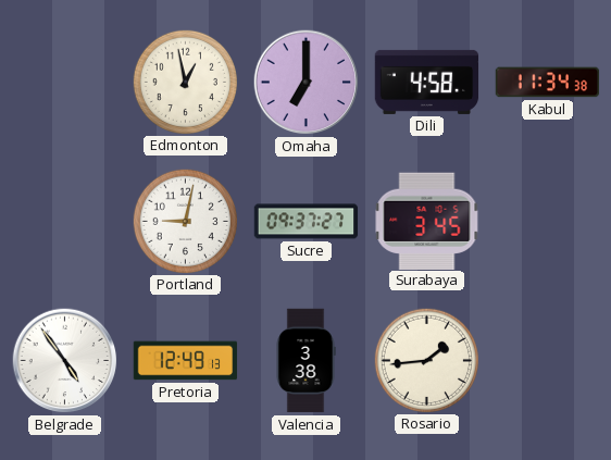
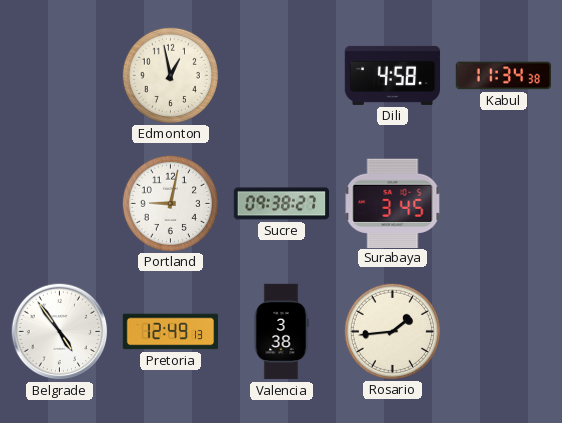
Omaha: 7:00 -> none (307, 83)
Sucre: 09:37 -> 09:38 (282, 204)
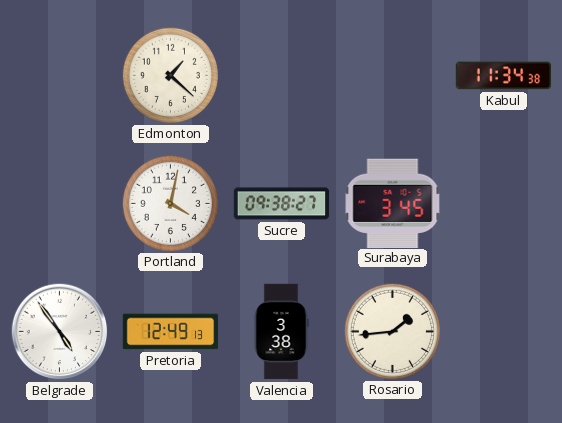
Edmonton: 12:58 -> 1:22 (170, 75)
Dili: 4:58 -> none (393, 75)
Portland: 9:02 -> 4:02 (170, 203)
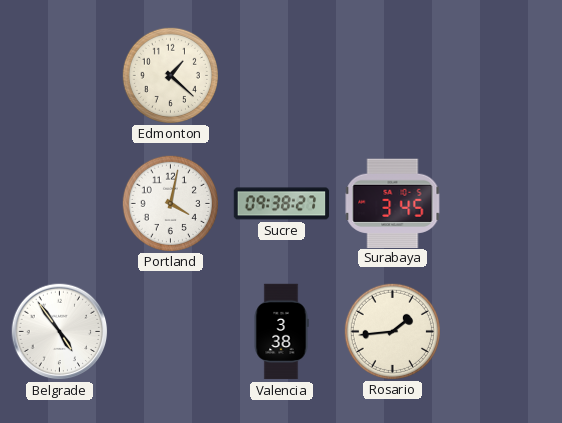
Kabul: 11:34 -> none (504, 76)
Pretoria: 12:49 -> none (171, 332)
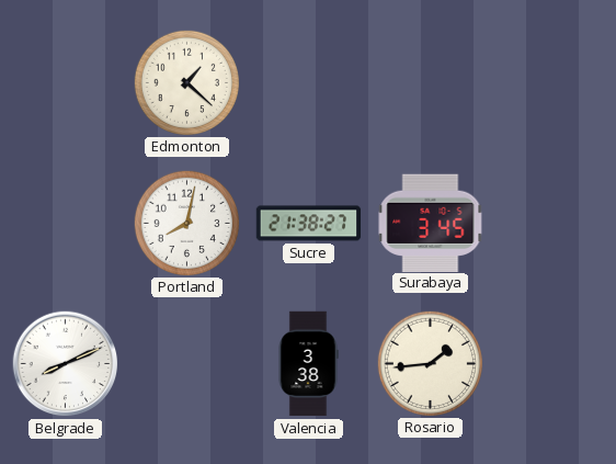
Portland: 4:02 -> 8:02 (186, 223)
Sucre: 09:38 -> 21:38 (309, 224)
Belgrade: 4:54 -> 8:11 (66, 364)
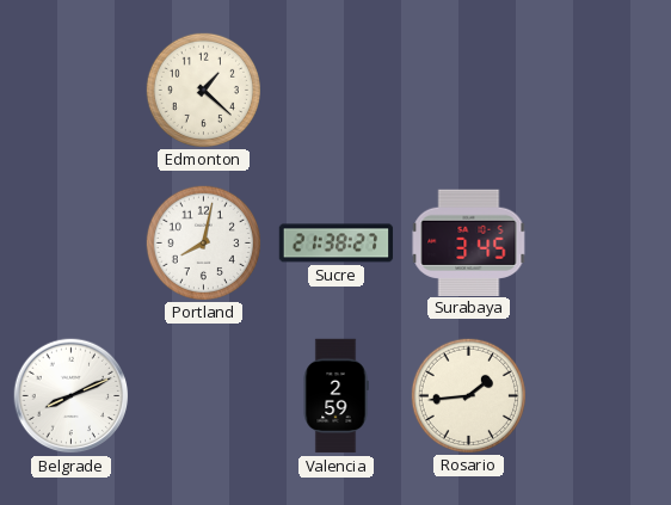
Valencia: 3:38 -> 2:59 (335, 396)
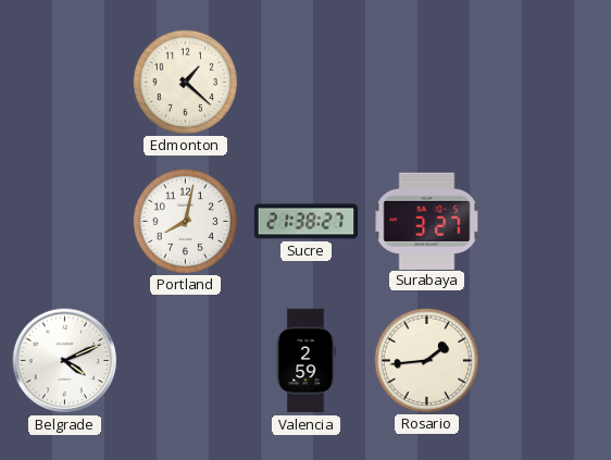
Surabaya: 3:45 -> 3:27 (427, 221)
Belgrade: 8:11 -> 4:11 (65, 361)
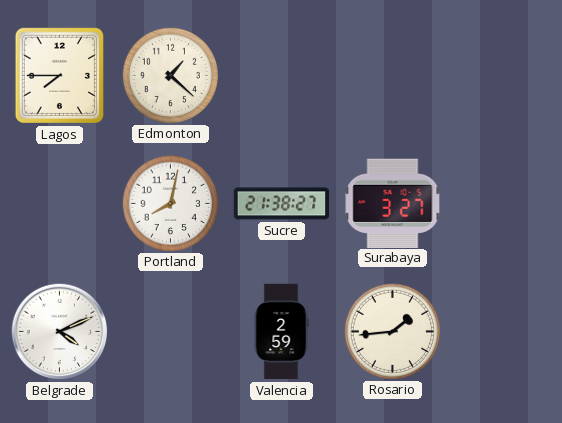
Lagos: none -> 7:45 (59, 75)
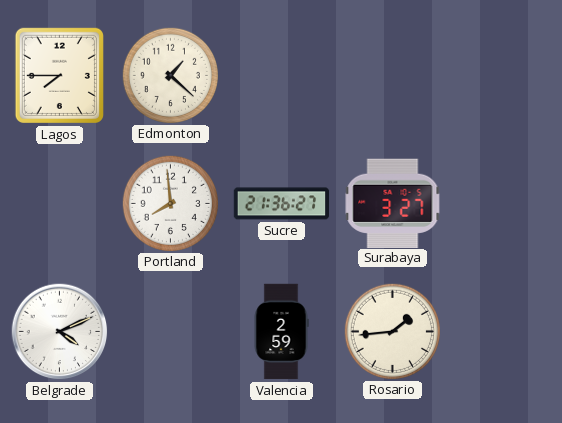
Portland: 8:02 -> 7:59 (170, 203)
Sucre: 21:38 -> 21:36 (282, 204)
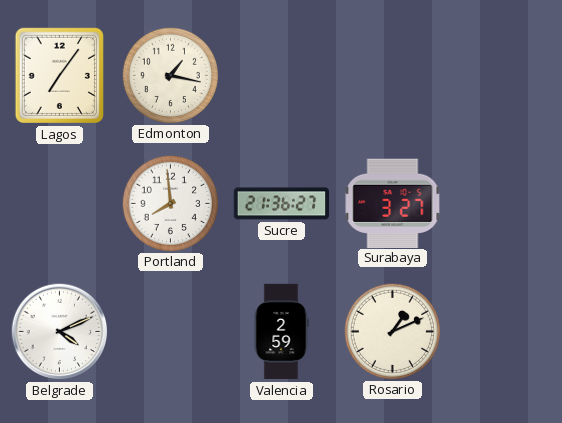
Lagos: 7:45 -> 7:06 (59, 75)
Edmonton: 1:22 -> 1:17 (170, 75)
Rosario: 1:44 -> 1:11 (392, 331)
